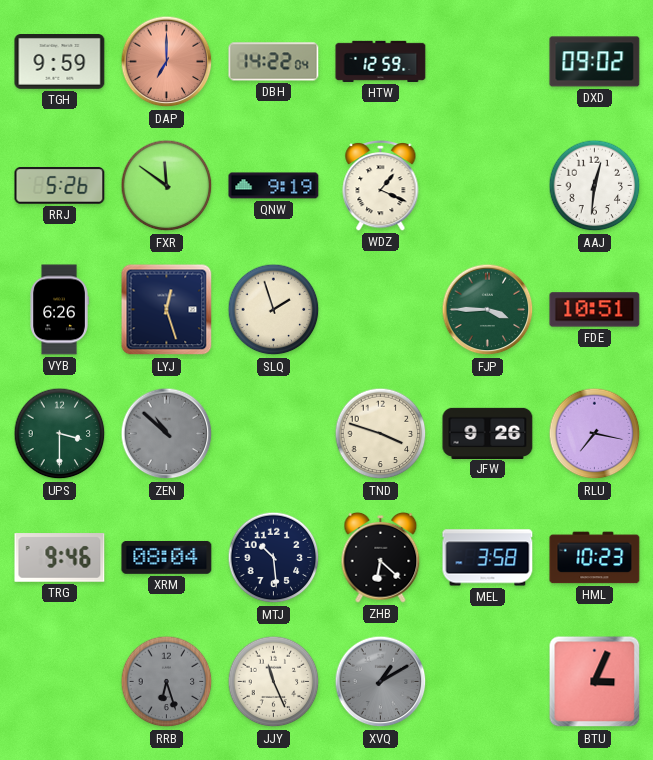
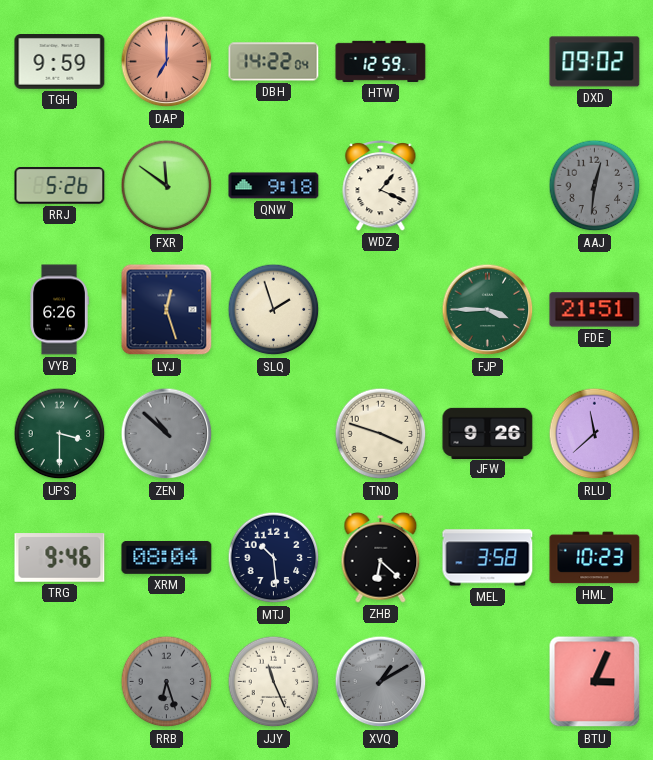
QNW: 9:19 -> 9:18 (274, 186)
AAJ dial: white -> grey (595, 186)
FDE: 10:51 -> 21:51 (595, 310)
RLU: 7:17 -> 11:38 (595, 434)
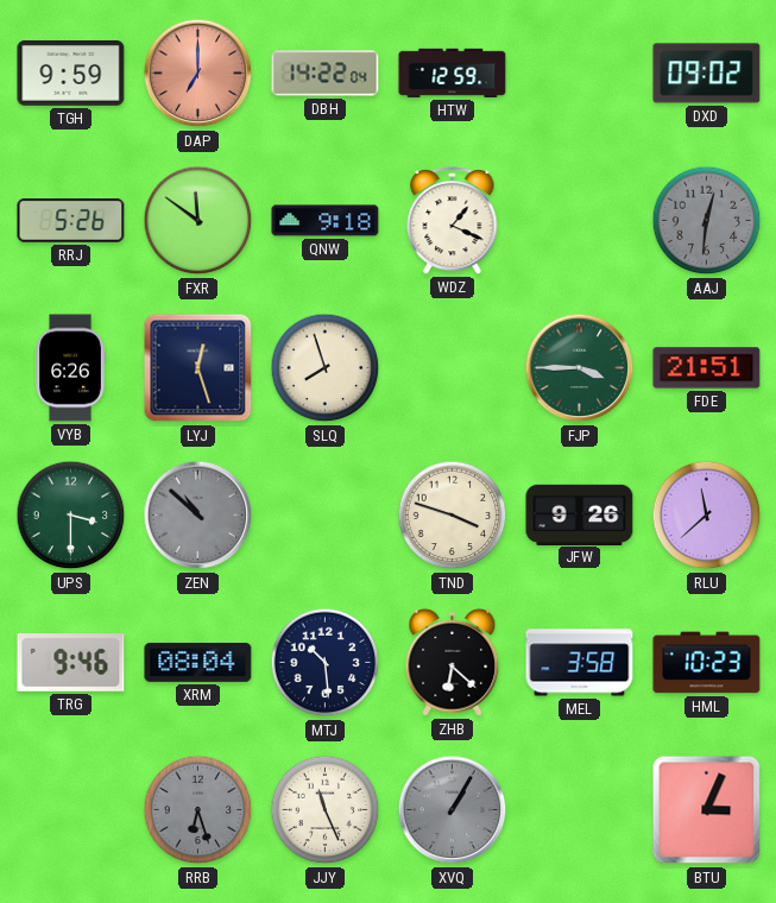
SLQ: 1:57 -> 7:57 (326, 368)
XVQ: 1:10 -> 1:05 (453, 810)
